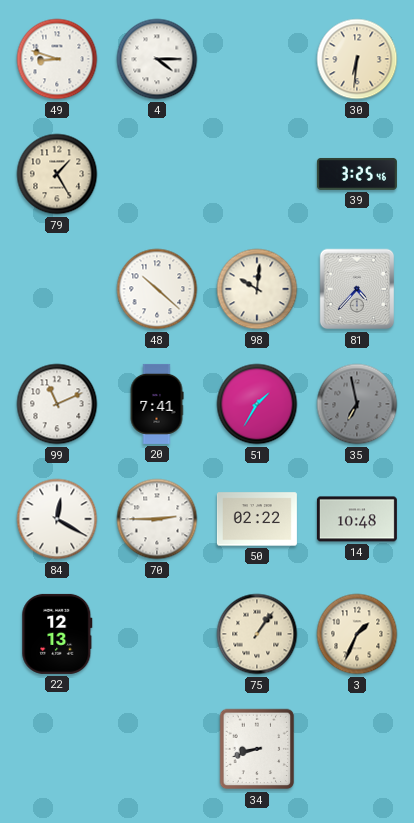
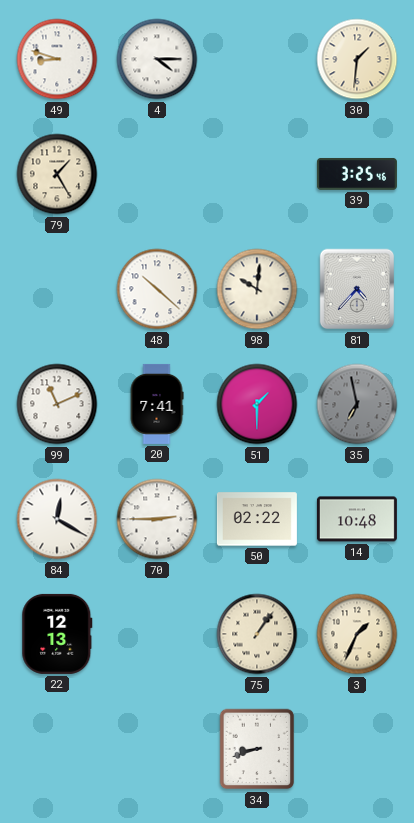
30: 6:31 -> 1:31 (357, 59)
51: 1:35 -> 1:30 (257, 404)
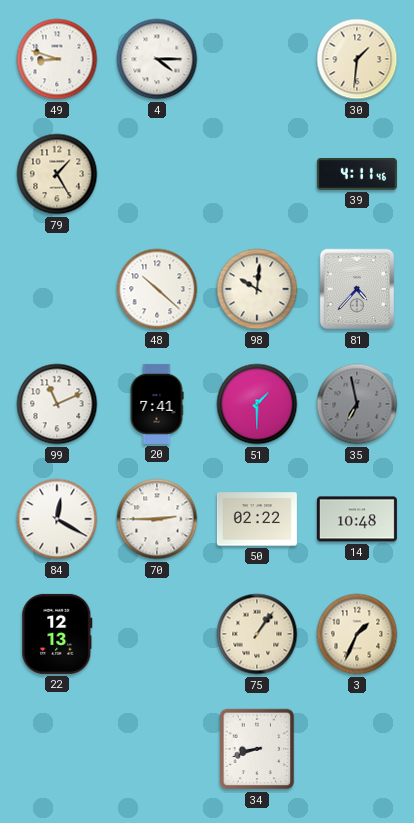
39: 3:25 -> 4:11 (357, 174)
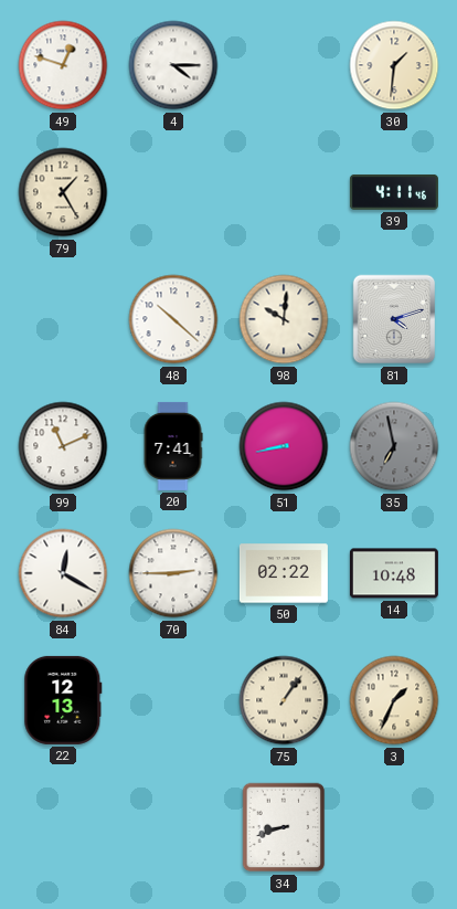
49: 8:48 -> 12:48 (63, 65)
81: 4:37 -> 4:12 (394, 319)
51: 1:30 -> 8:43 (284, 446)
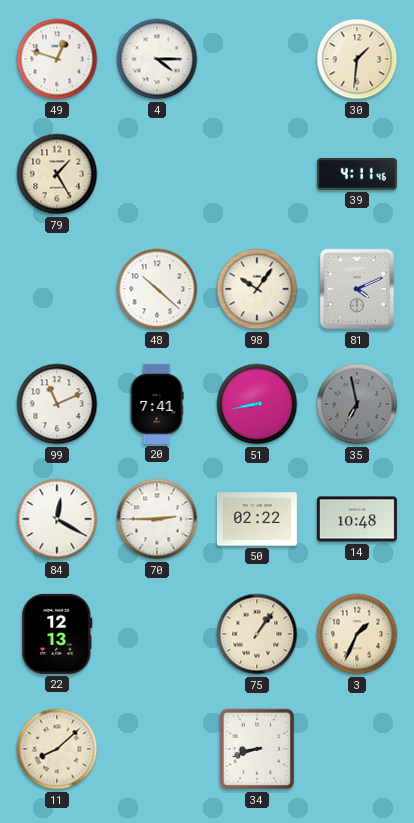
98: 10:01 -> 10:06 (257, 289)
81: 4:12 -> 4:11 (357, 289)
11: none -> 8:08 (57, 749)
